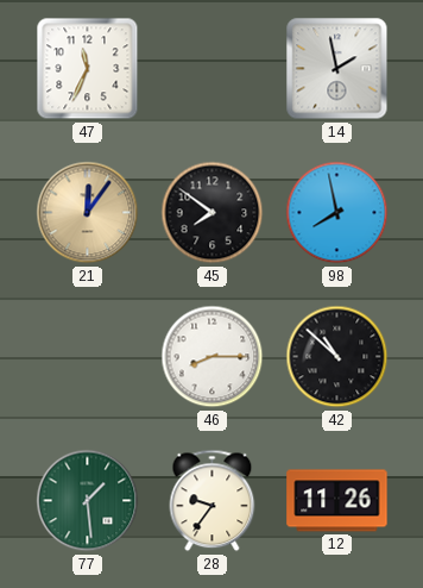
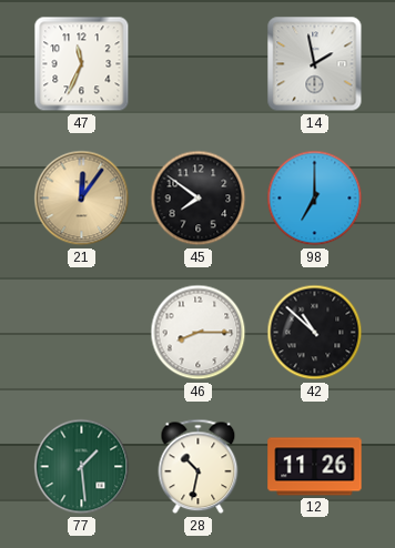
98: 7:58 -> 7:00 (315, 199)
28: 9:36 -> 10:32 (199, 467)
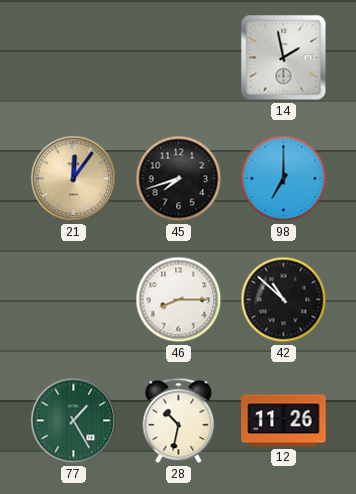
47: 11:34 -> none (82, 64)
45: 7:51 -> 7:42 (179, 179)
77: 1:29 -> 1:25 (74, 421)
